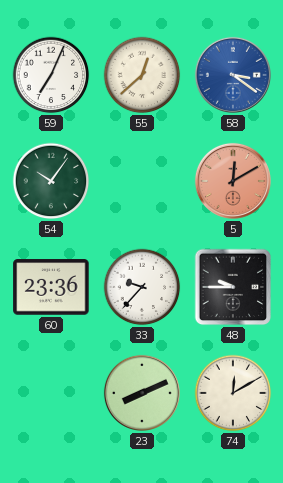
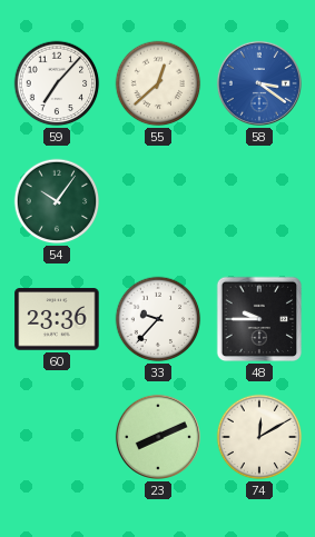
59: 7:04 -> 7:07 (57, 83)
5: 12:10 -> none (233, 181)
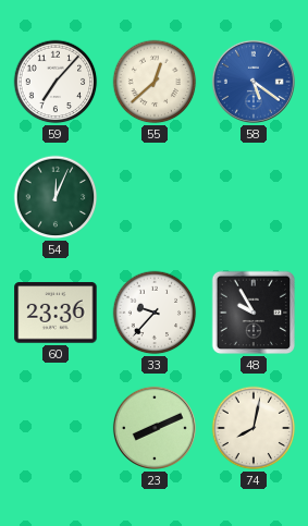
58: 3:21 -> 5:21 (254, 82)
54: 10:06 -> 12:04 (56, 197)
48: 9:45 -> 9:55 (254, 313)
74: 12:10 -> 8:02 (254, 428)
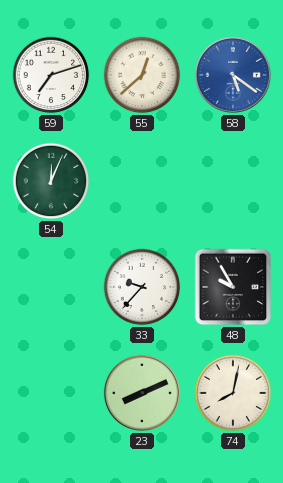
59: 7:07 -> 7:12 (51, 75)
60: 23:36 -> none (56, 313)
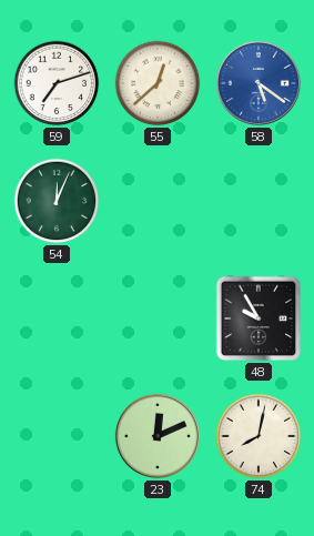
33: 9:37 -> none (142, 287)
23: 8:11 -> 12:11 (158, 436)
